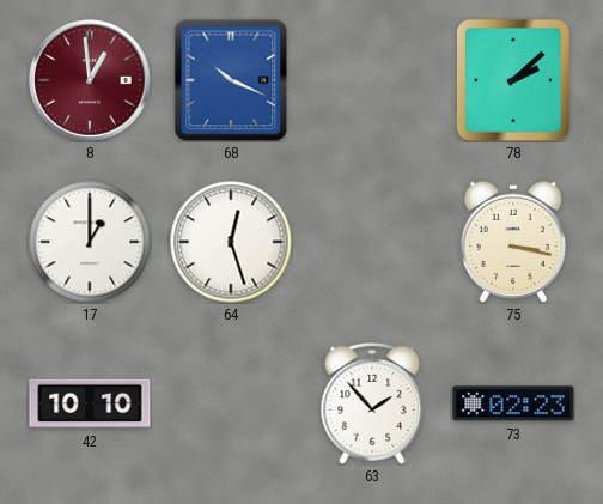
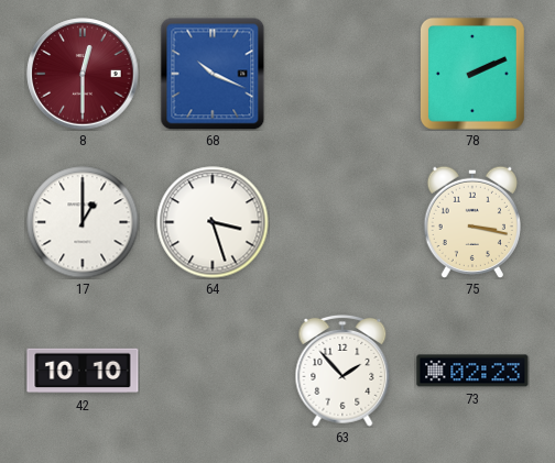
8: 12:59 -> 12:30 (83, 74)
78: 2:08 -> 2:11 (472, 74)
64: 12:27 -> 3:27 (213, 222)
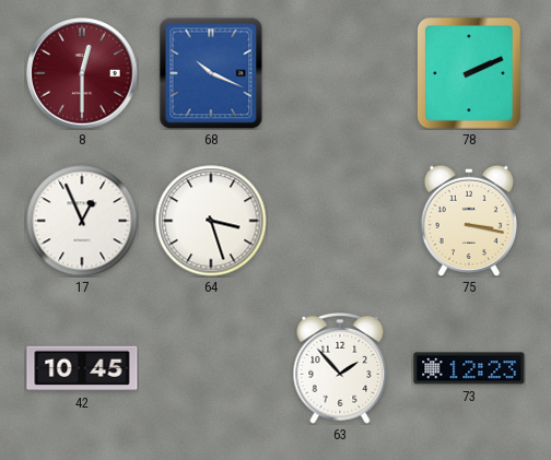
17: 1:00 -> 12:56 (82, 221)
42: 10:10 -> 10:45 (82, 368)
73: 02:23 -> 12:23 (469, 368)
